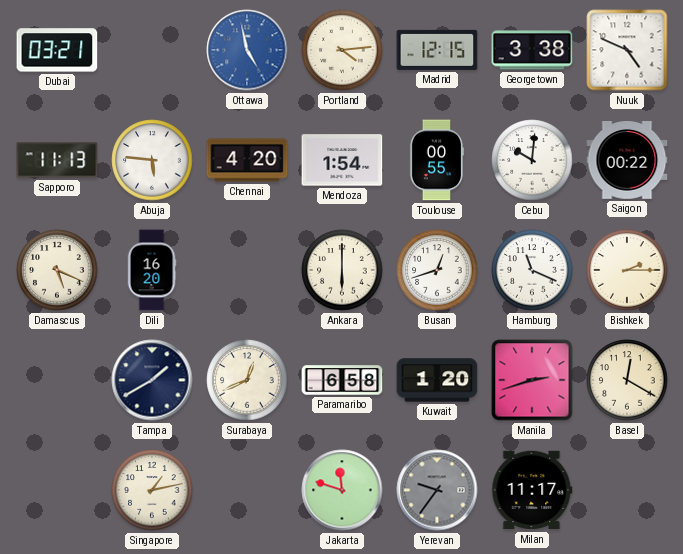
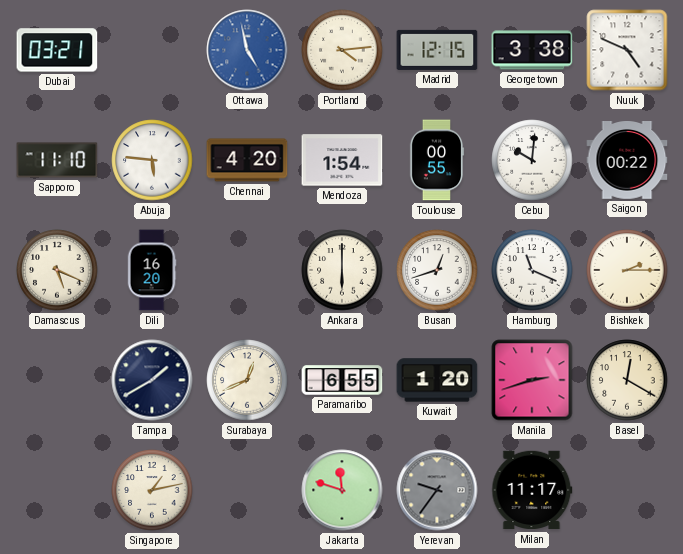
Sapporo: 11:13 -> 11:10 (57, 160)
Paramaribo: 6:58 -> 6:55 (342, 380)
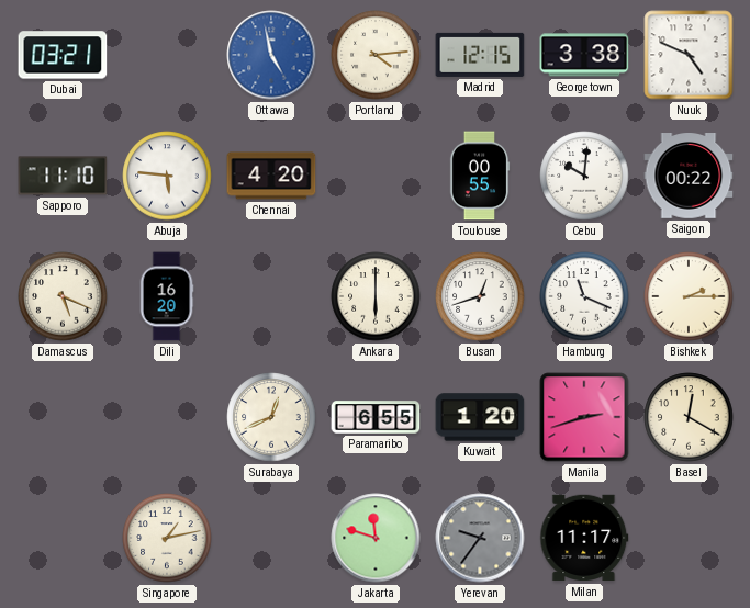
Mendoza: 1:54 -> none (342, 160)
Tampa: 1:40 -> none (152, 380)
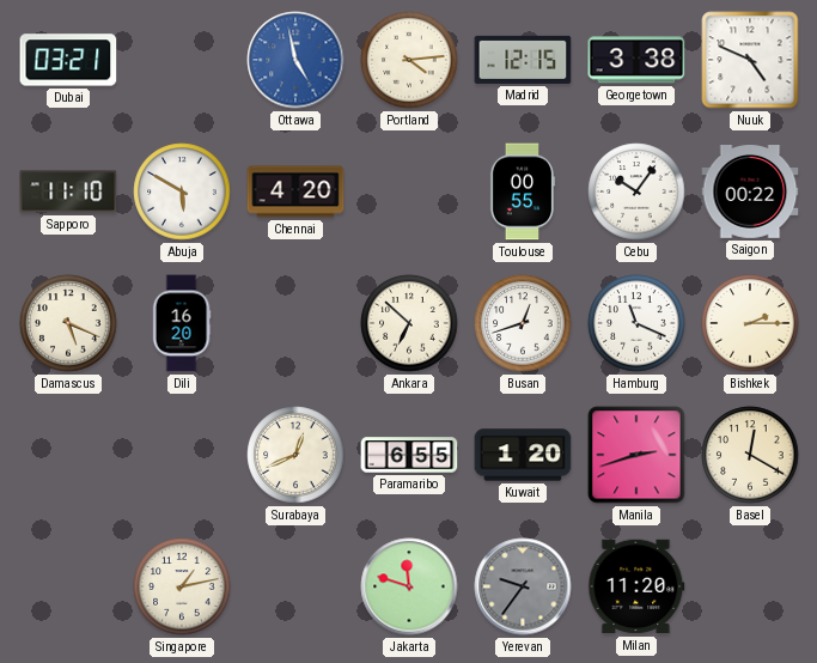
Abuja: 5:46 -> 5:50 (182, 191)
Cebu: 10:01 -> 10:06 (636, 191)
Ankara: 6:00 -> 6:52 (409, 323)
Milan: 11:17 -> 11:20 (636, 586)
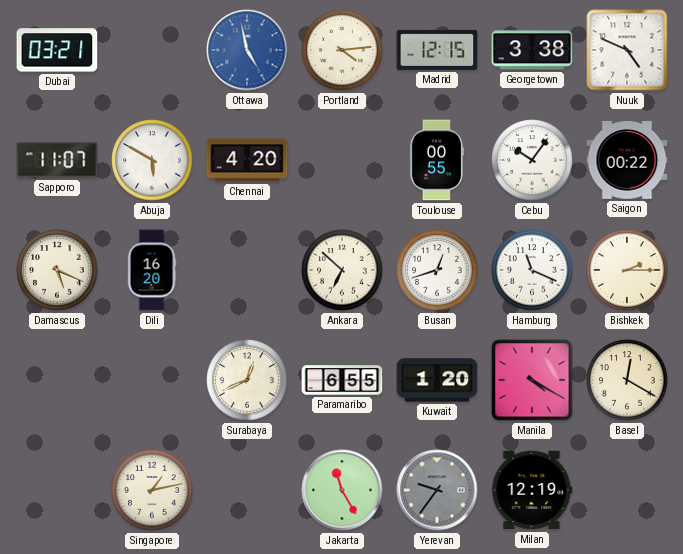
Sapporo: 11:10 -> 11:07 (57, 160)
Manila: 2:42 -> 4:20 (532, 380)
Jakarta: 11:48 -> 11:25 (342, 490)
Milan: 11:20 -> 12:19 (532, 490)
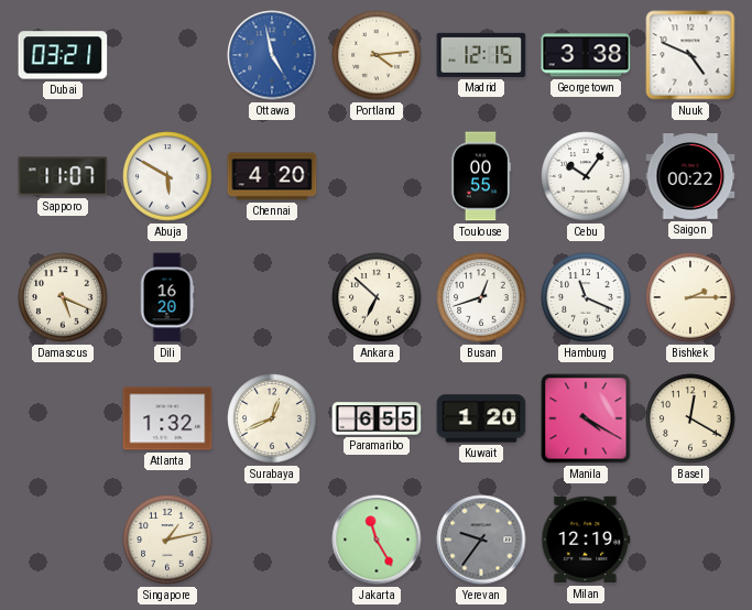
Atlanta: none -> 1:32 (167, 418)
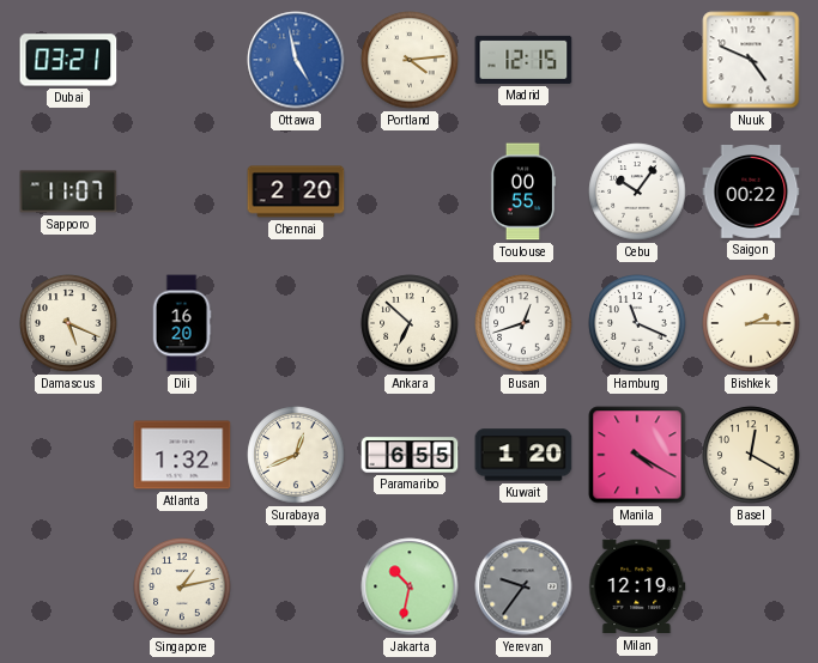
Georgetown: 3:38 -> none (586, 55)
Abuja: 5:50 -> none (167, 176)
Chennai: 4:20 -> 2:20 (296, 191)
Jakarta: 11:25 -> 10:32 (410, 586)
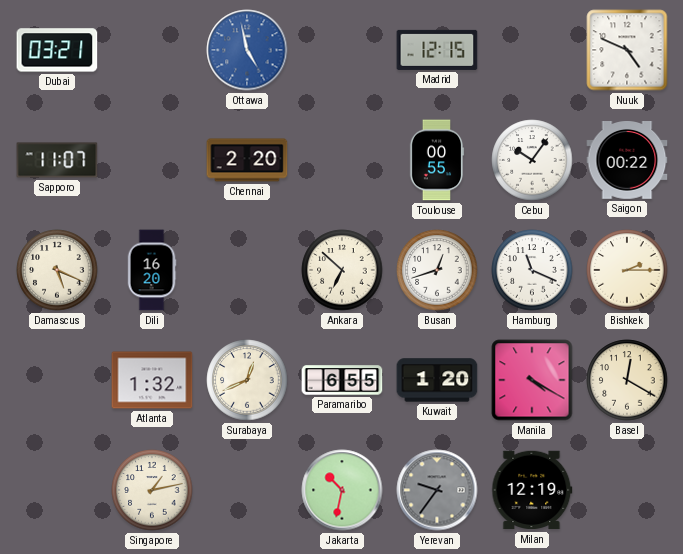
Portland: 4:14 -> none (410, 60)
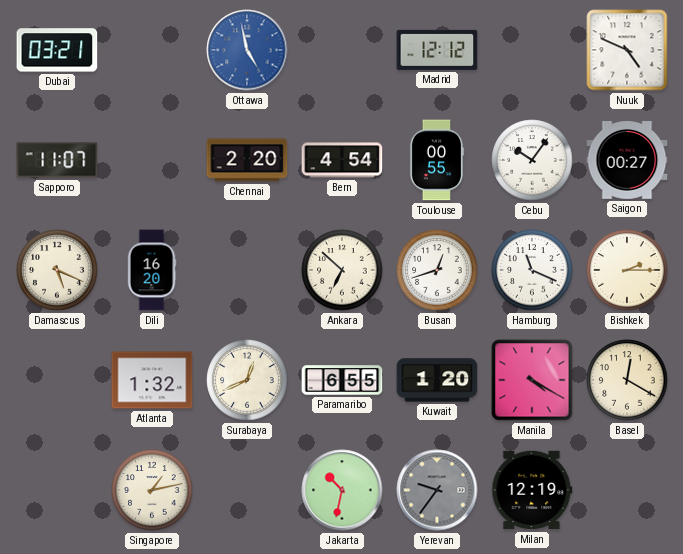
Madrid: 12:15 -> 12:12 (437, 50)
Bern: none -> 4:54 (342, 160)
Saigon: 00:22 -> 00:27 (627, 161)
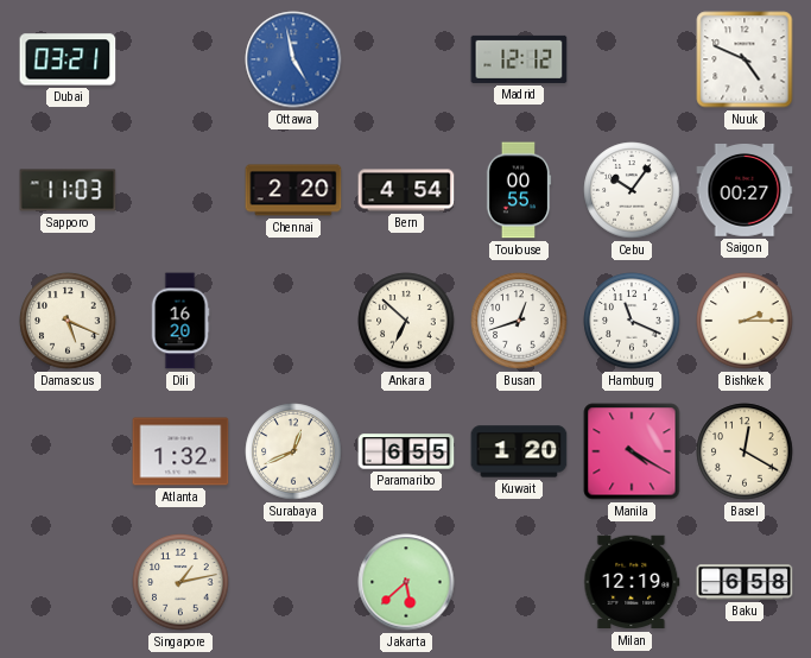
Sapporo: 11:07 -> 11:03 (68, 190)
Jakarta: 10:32 -> 5:38 (406, 582)
Yerevan: 9:36 -> none (437, 490)
Baku: none -> 6:58 (745, 582)
